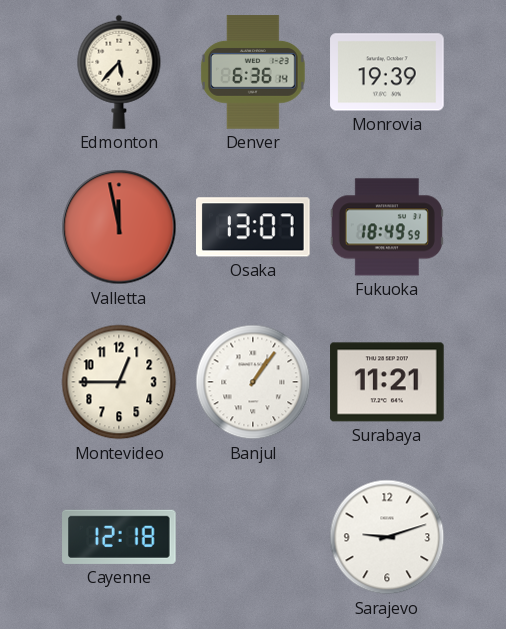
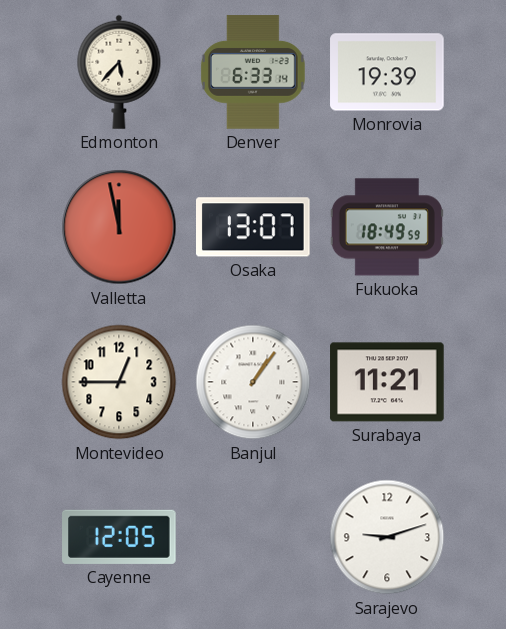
Denver: 6:36 -> 6:33 (253, 72)
Cayenne: 12:18 -> 12:05 (120, 537)
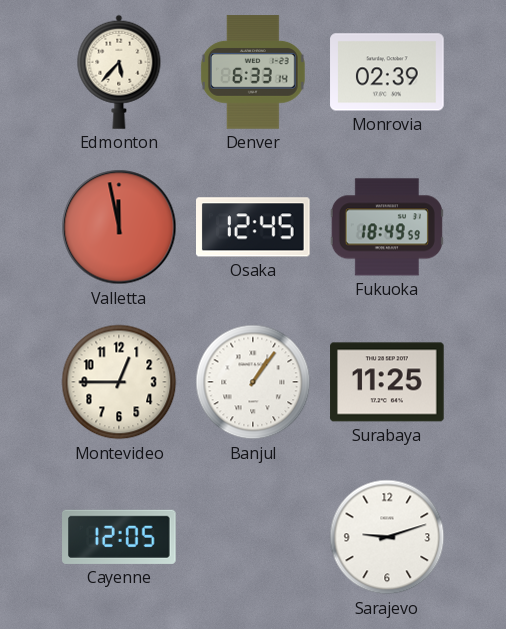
Monrovia: 19:39 -> 02:39 (387, 72)
Osaka: 13:07 -> 12:45 (254, 227)
Surabaya: 11:21 -> 11:25 (387, 382)
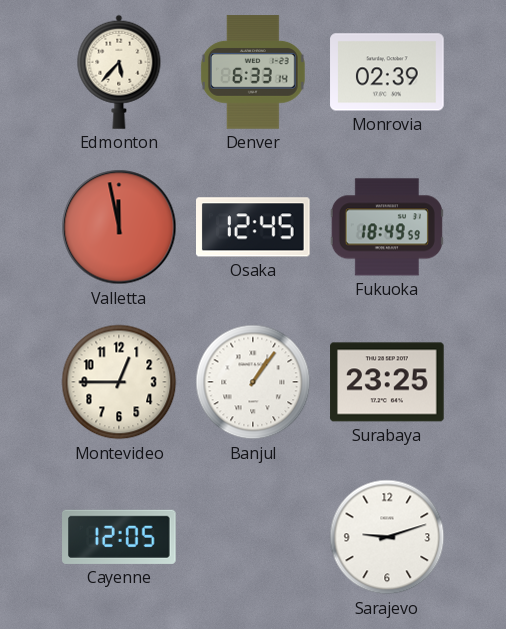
Surabaya: 11:25 -> 23:25 (387, 382)
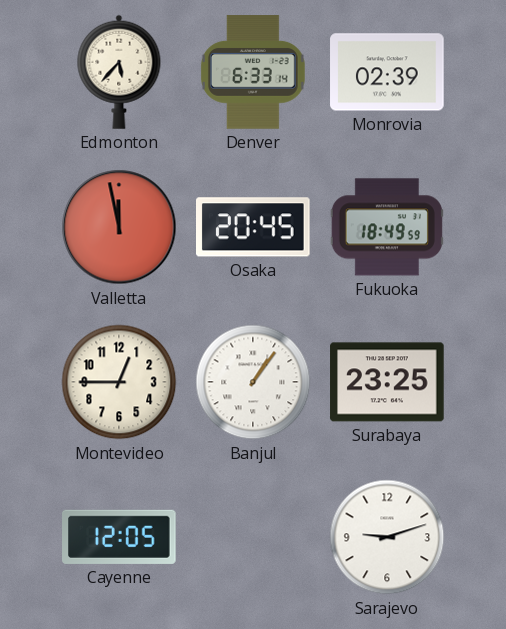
Osaka: 12:45 -> 20:45 (254, 227)
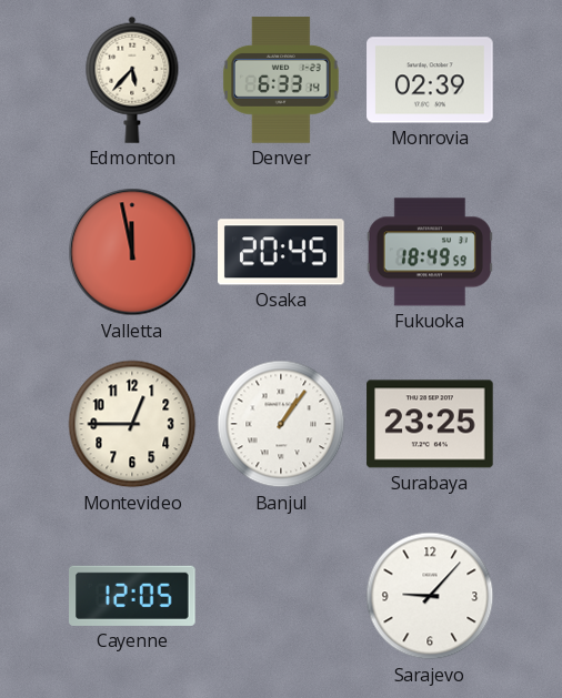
Sarajevo: 9:12 -> 9:07 (430, 596)
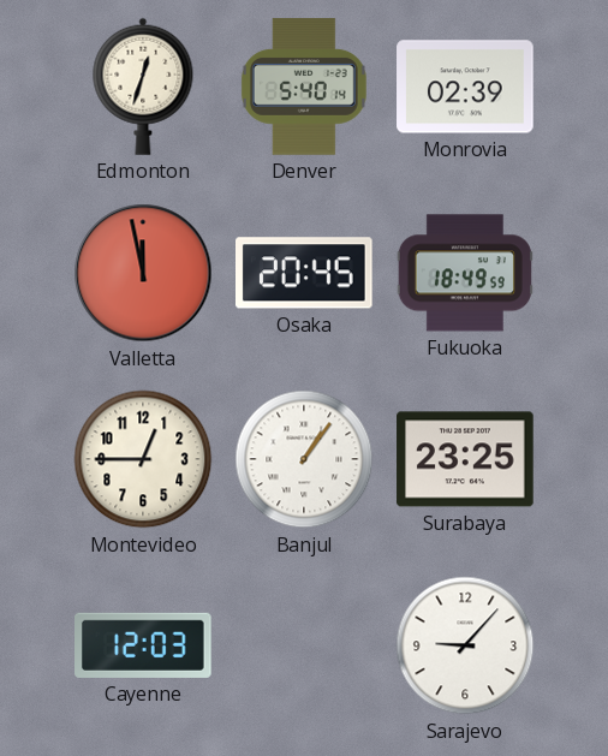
Edmonton: 5:37 -> 12:33 (143, 87)
Denver: 6:33 -> 5:40 (304, 87)
Cayenne: 12:05 -> 12:03 (144, 645)
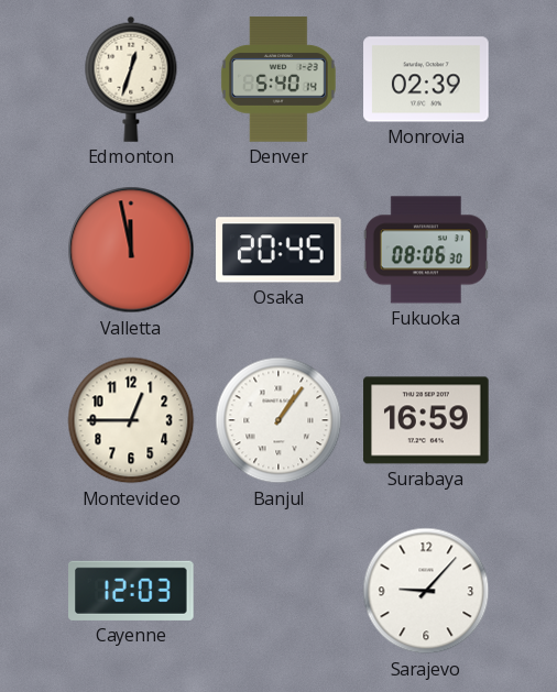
Fukuoka: 18:49 -> 08:06 (426, 250)
Surabaya: 23:25 -> 16:59 (426, 420)
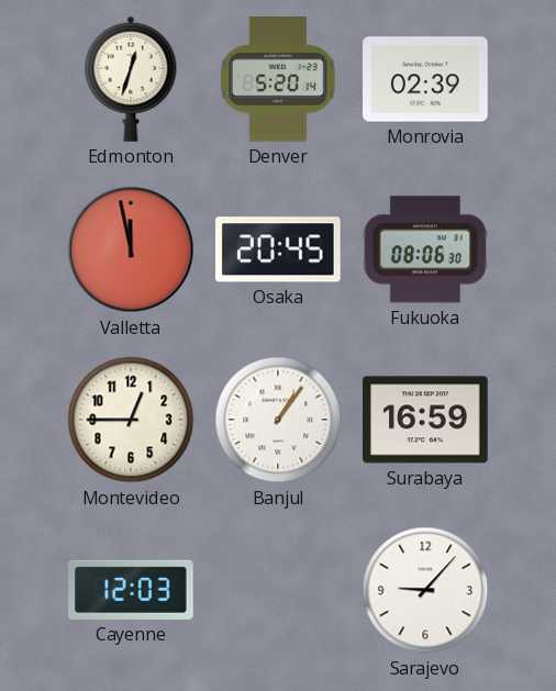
Denver: 5:40 -> 5:20 (278, 79)
